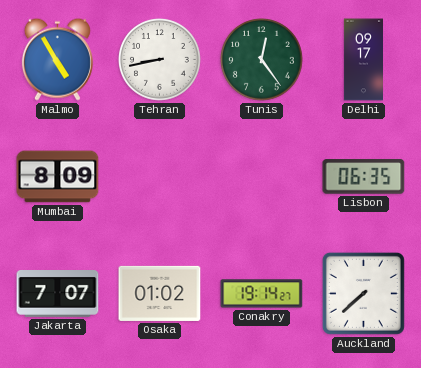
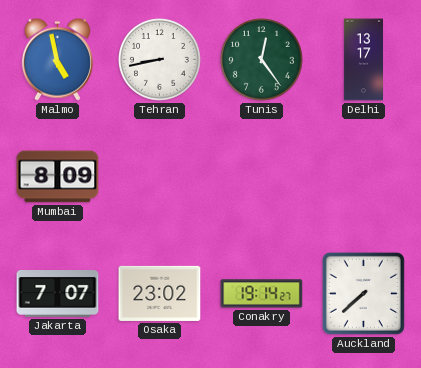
Malmo: 4:55 -> 4:58 (57, 59)
Delhi: 09:17 -> 13:17 (363, 60)
Lisbon: 06:35 -> none (364, 177)
Osaka: 01:02 -> 23:02 (160, 293)
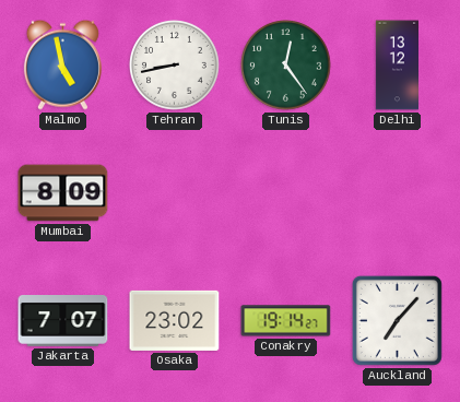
Delhi: 13:17 -> 13:12 (397, 66)
Auckland: 7:38 -> 7:07 (397, 320)
